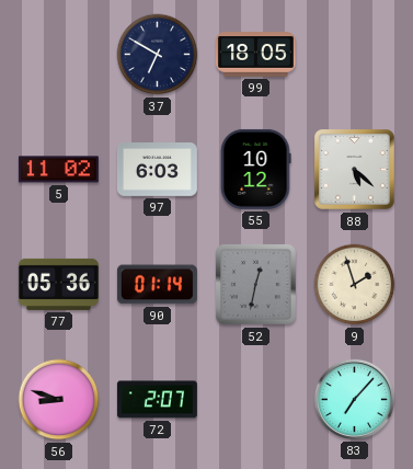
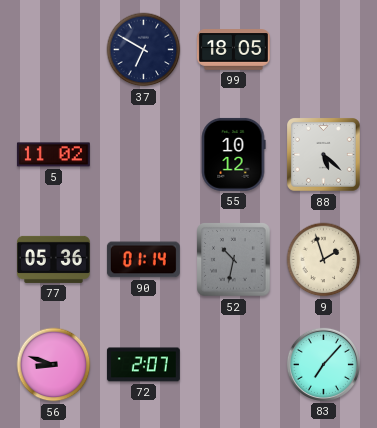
97: 6:03 -> none (157, 170)
52: 12:32 -> 10:32 (234, 260)
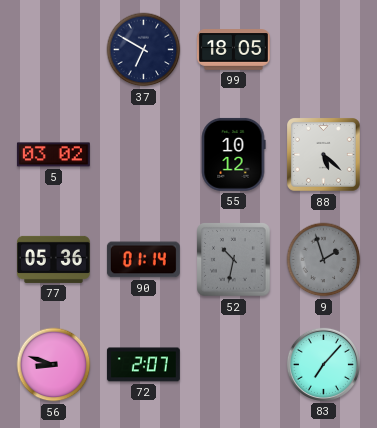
5: 11:02 -> 03:02 (53, 155)
9 dial: cream -> grey (324, 260)
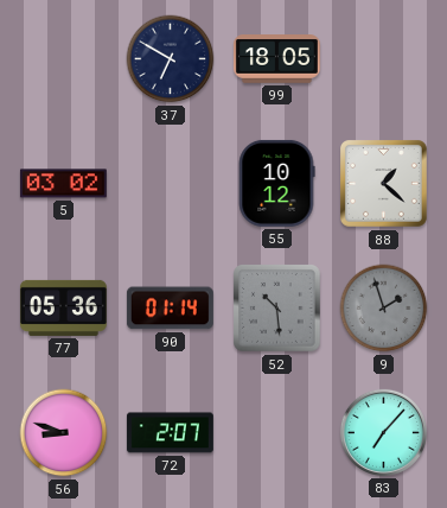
88: 5:22 -> 1:22 (384, 184)
52: 10:32 -> 10:29 (277, 309)
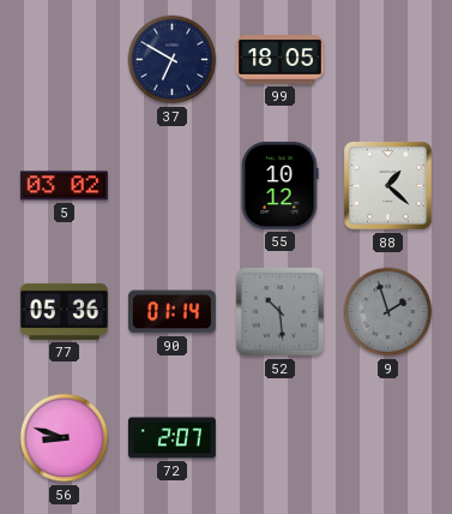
83: 7:07 -> none (383, 432)
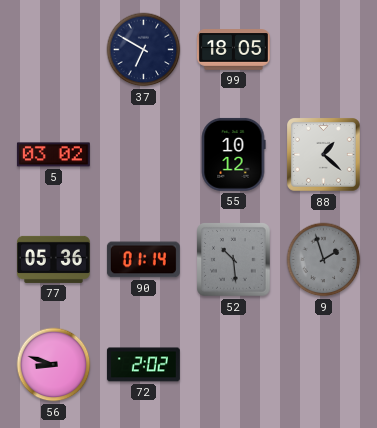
72: 2:07 -> 2:02 (143, 365)
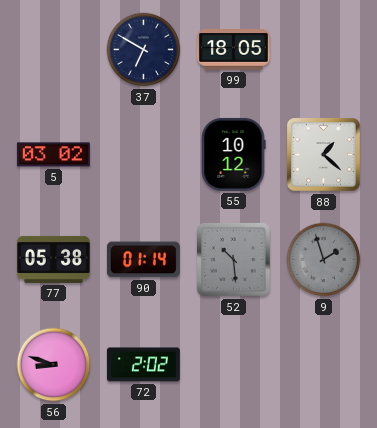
77: 05:36 -> 05:38 (53, 259)
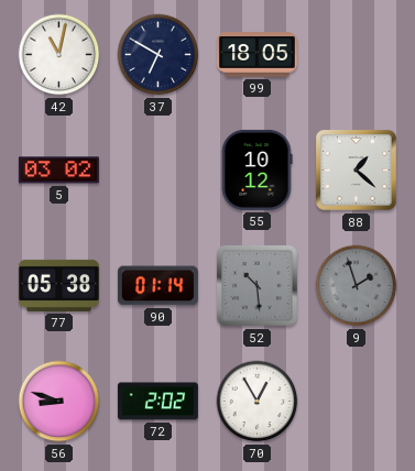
42: none -> 11:02 (59, 55)
70: none -> 12:55 (258, 402)
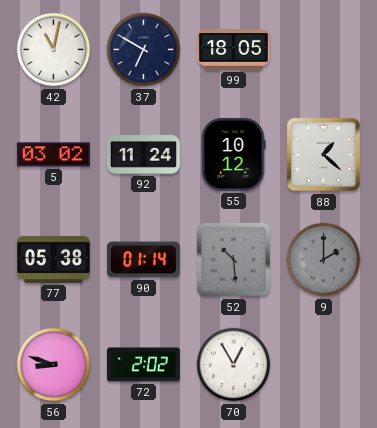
92: none -> 11:24 (143, 155)
9: 1:57 -> 2:00 (324, 260)
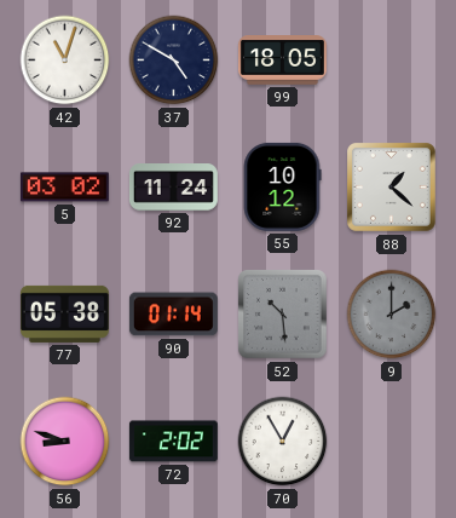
42: 11:02 -> 11:03 (65, 61)
37: 6:50 -> 4:50 (174, 61)
